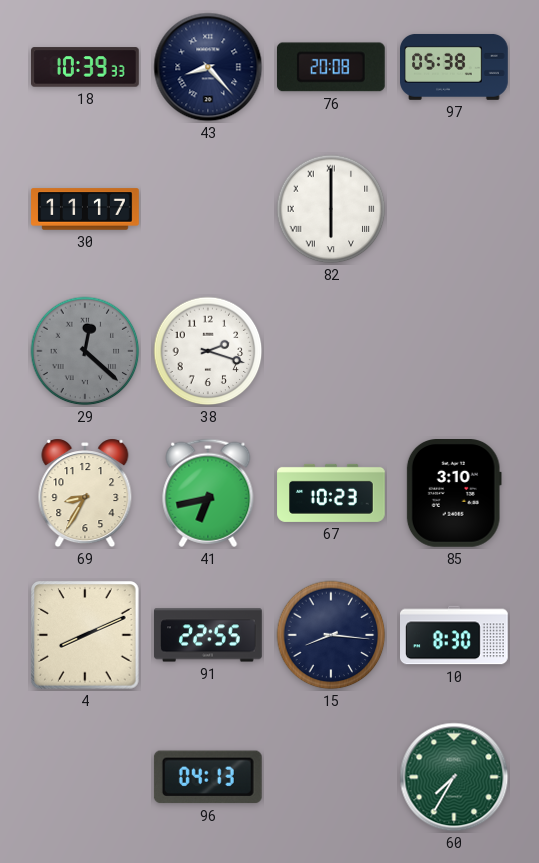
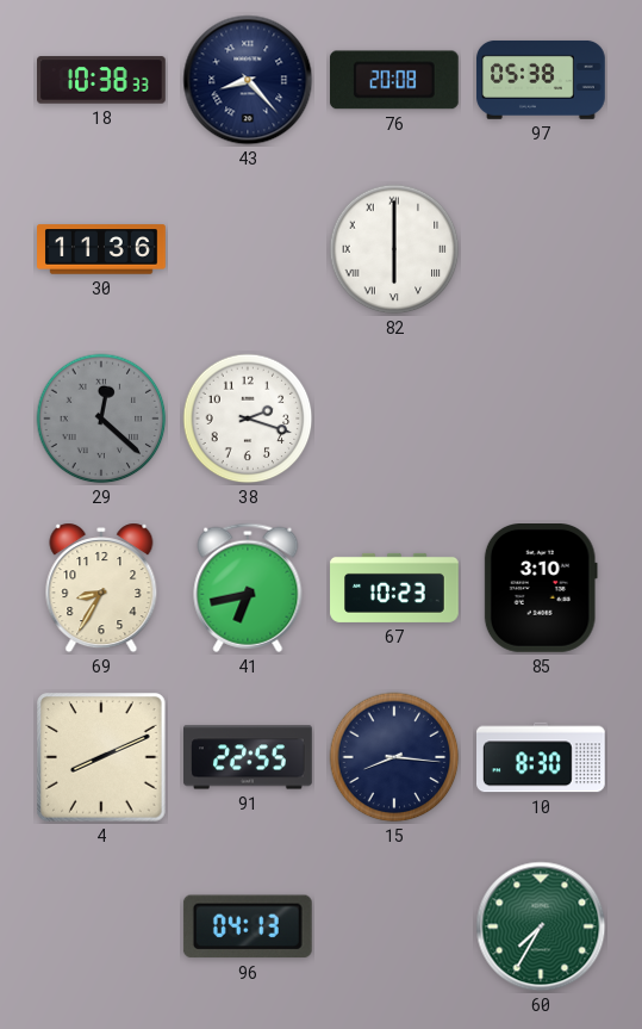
18: 10:39 -> 10:38 (101, 80)
30: 11:17 -> 11:36 (101, 249)
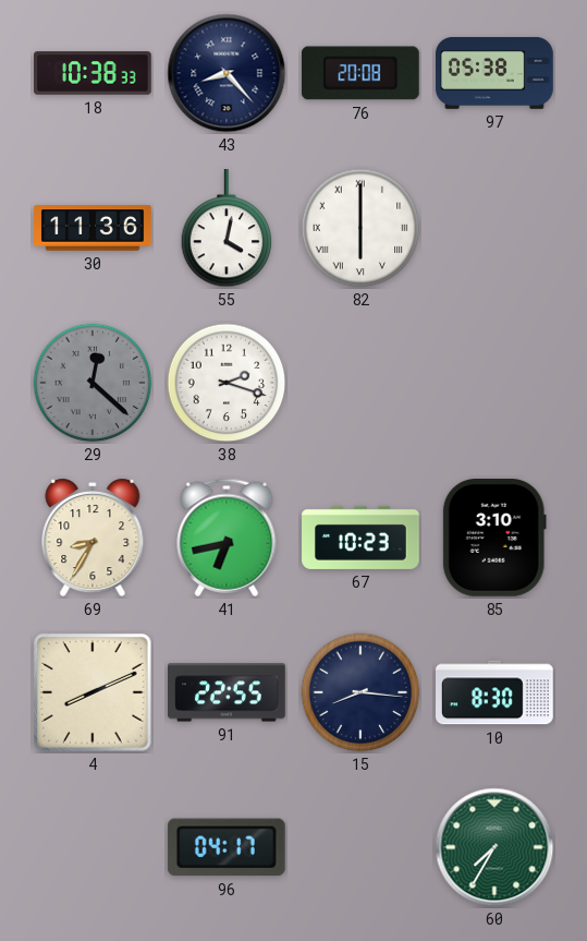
55: none -> 4:02 (227, 229)
96: 04:13 -> 04:17 (227, 847)
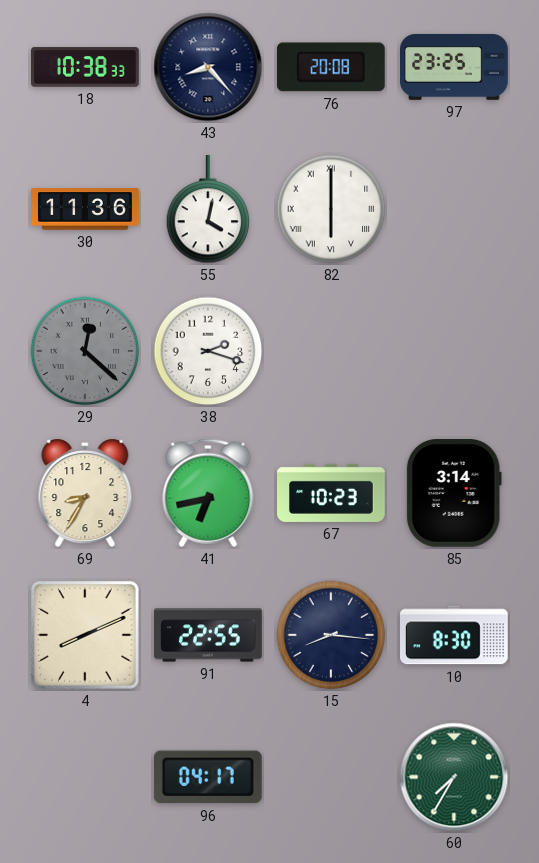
97: 05:38 -> 23:25 (455, 67)
85: 3:10 -> 3:14 (454, 494)
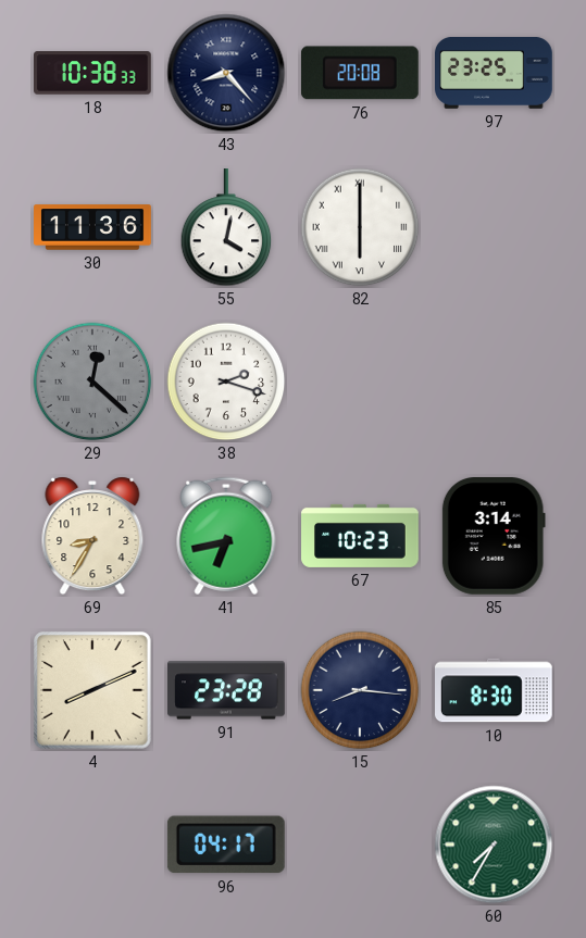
91: 22:55 -> 23:28 (227, 690)
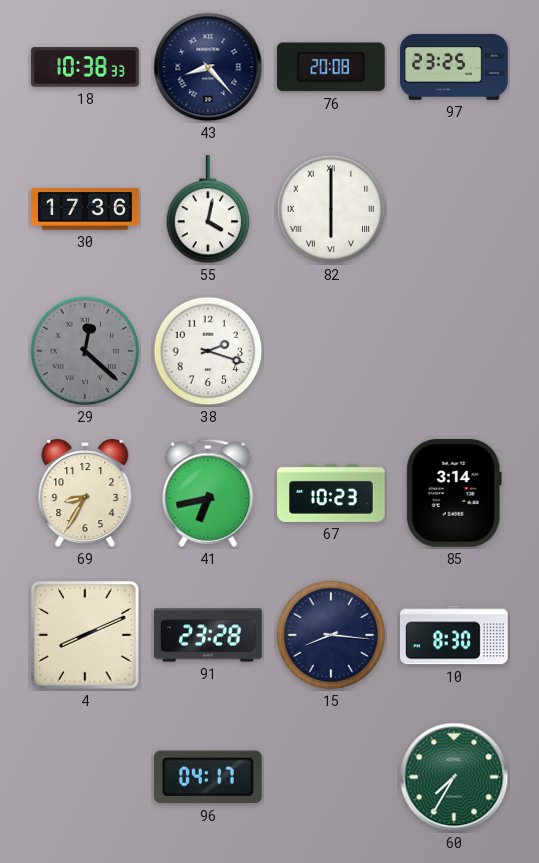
30: 11:36 -> 17:36 (85, 209)
